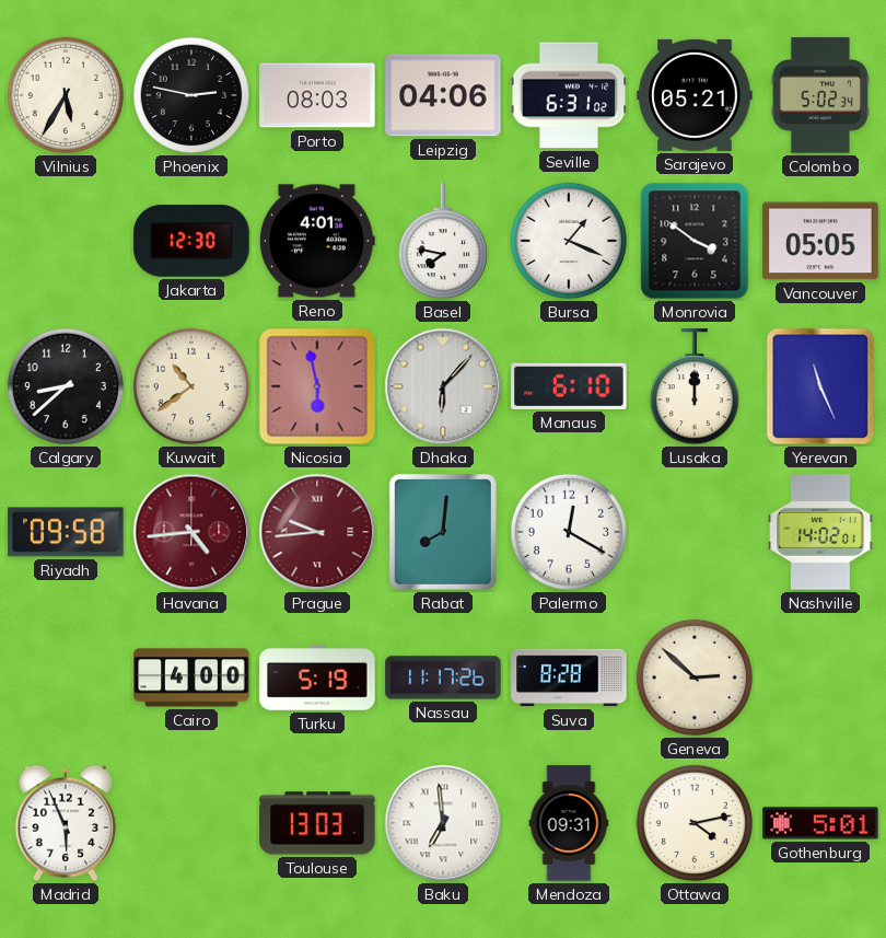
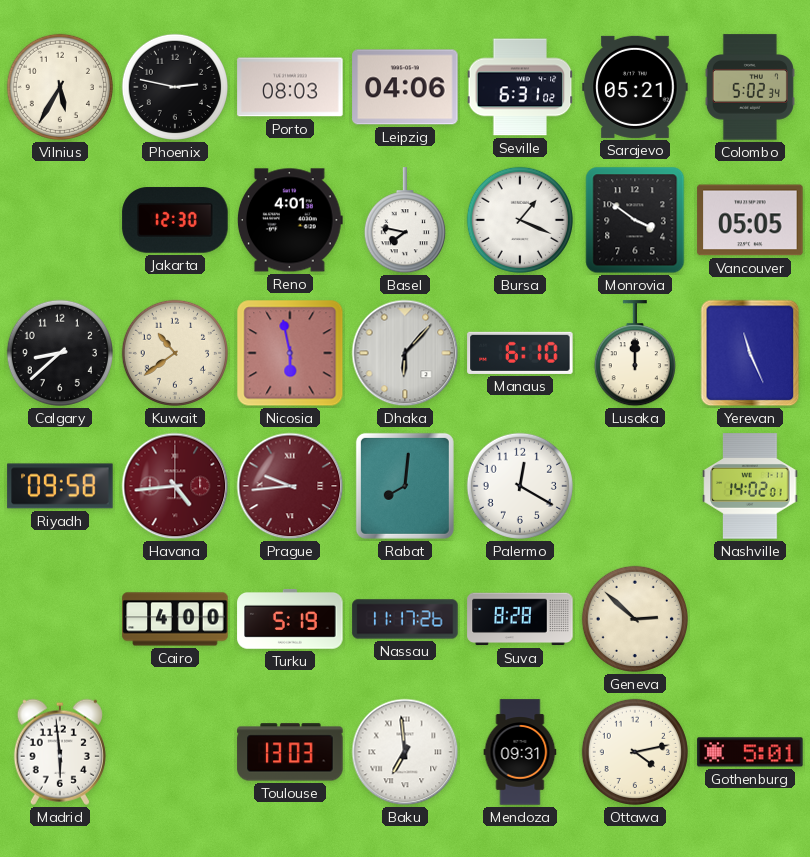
Madrid: 5:56 -> 5:59 (60, 752)
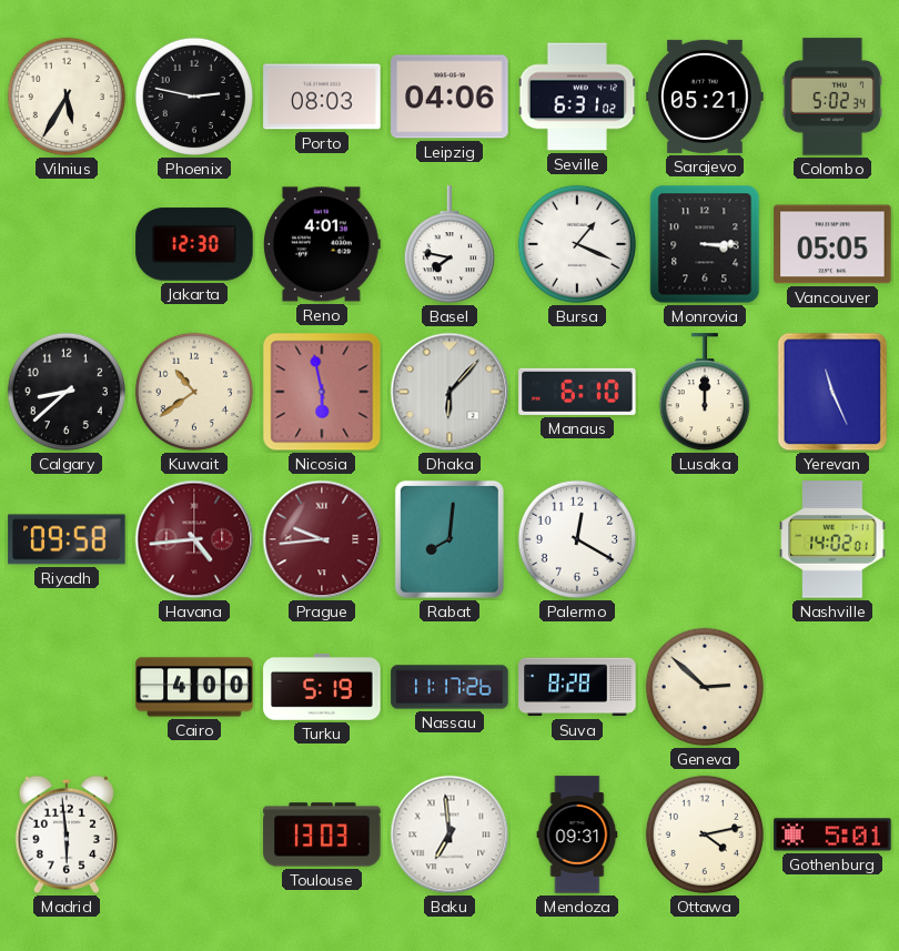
Monrovia: 3:51 -> 3:15 (705, 244)
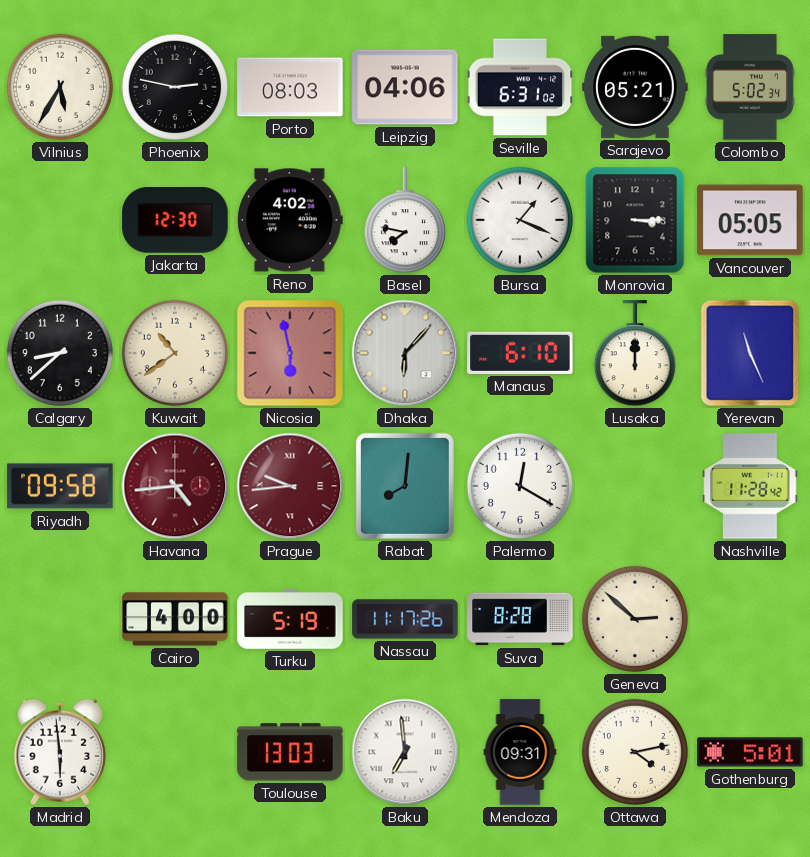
Reno: 4:01 -> 4:02 (290, 220)
Nashville: 14:02 -> 11:28 (750, 486)
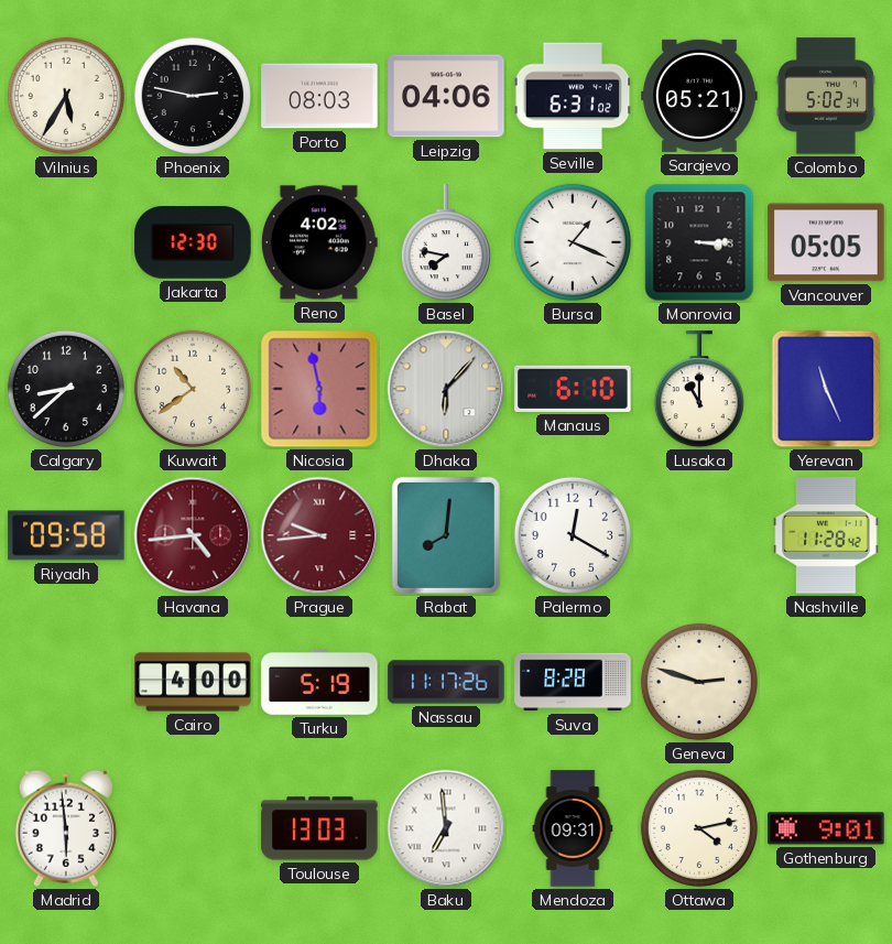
Lusaka: 12:00 -> 11:00 (699, 390)
Geneva: 2:52 -> 2:48 (699, 682)
Gothenburg: 5:01 -> 9:01 (826, 828)
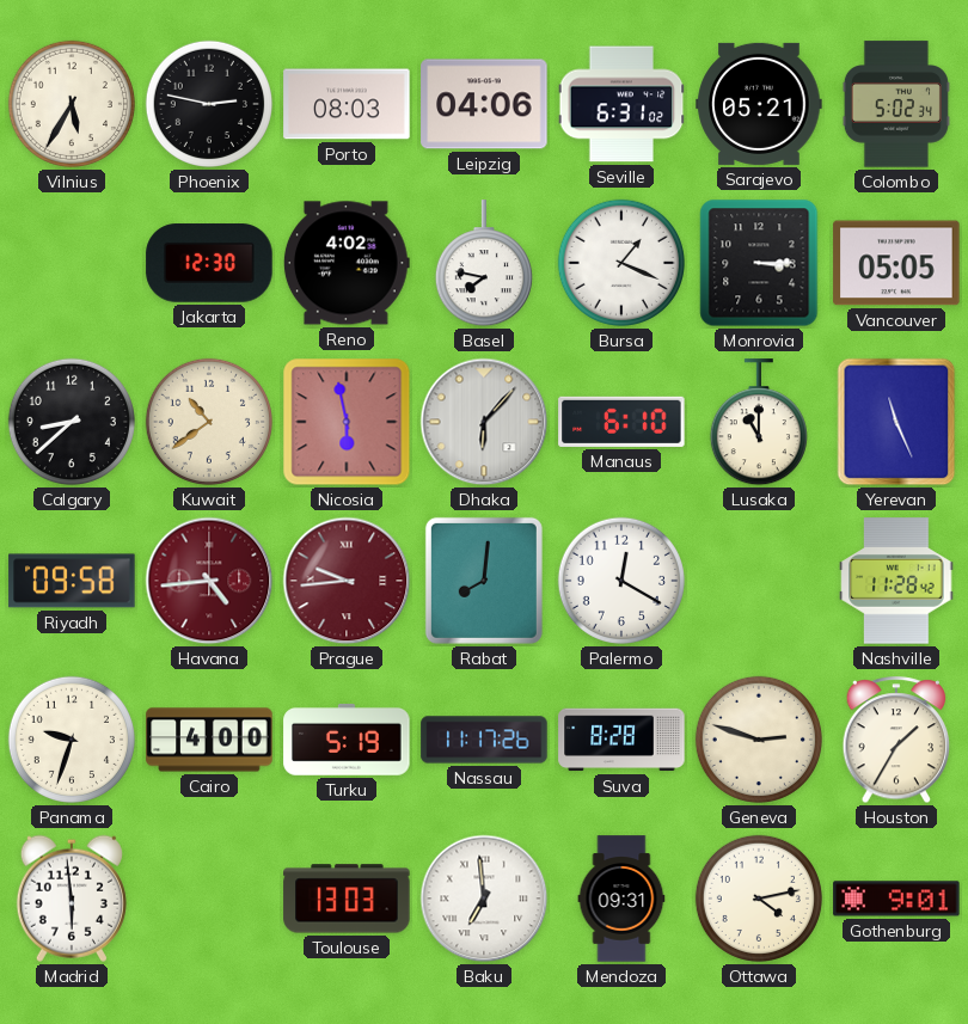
Panama: none -> 9:33 (72, 740)
Houston: none -> 1:35 (896, 741)
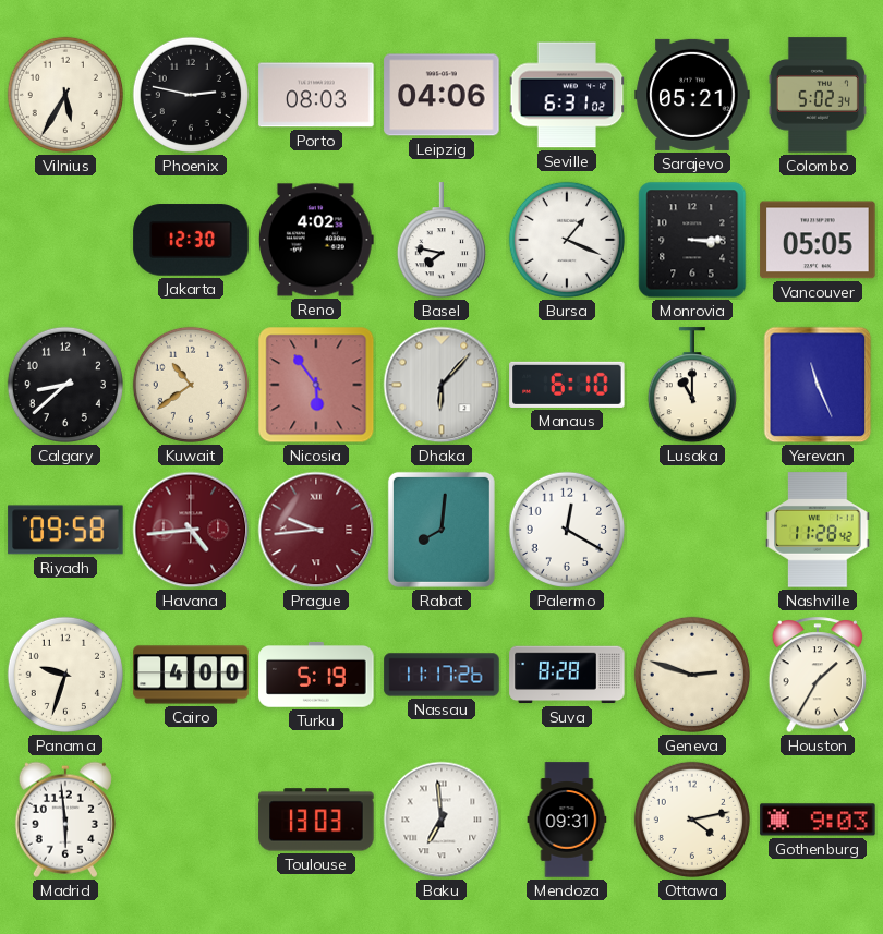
Nicosia: 5:58 -> 5:54 (316, 385)
Gothenburg: 9:01 -> 9:03 (818, 820)
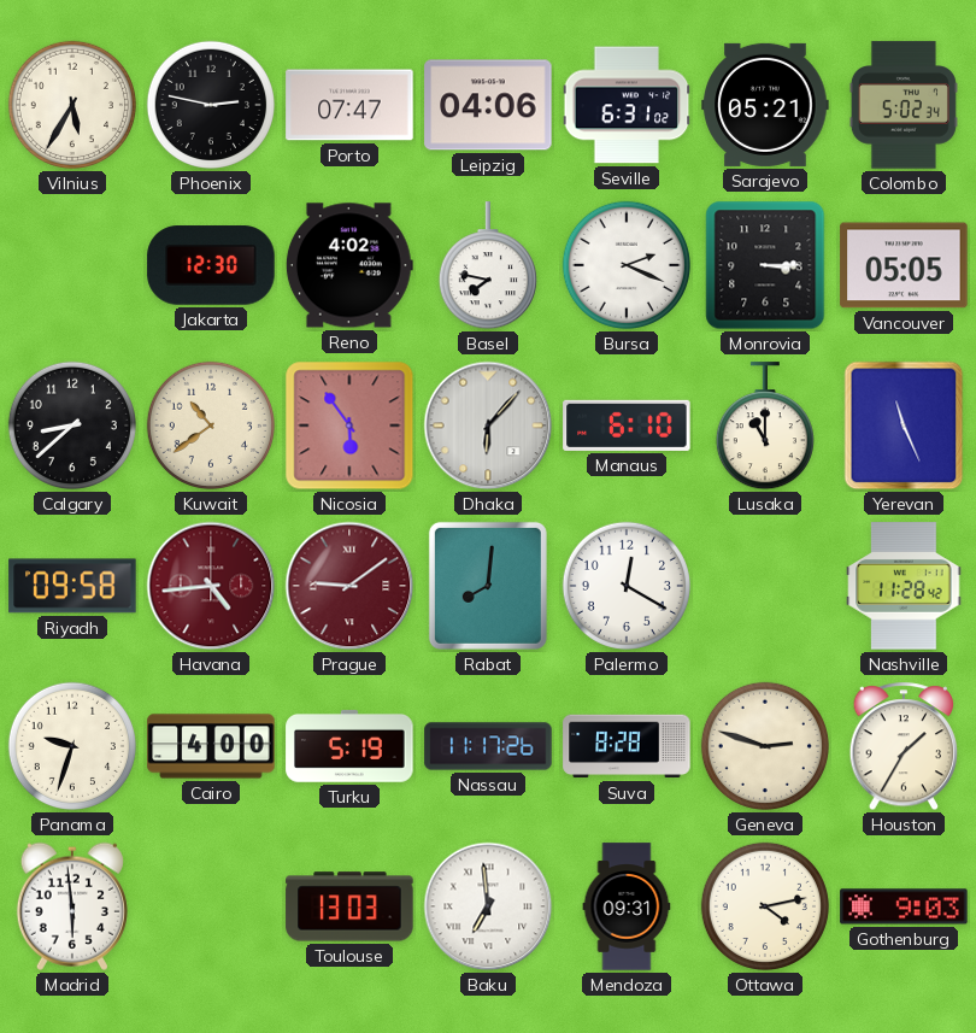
Porto: 08:03 -> 07:47 (349, 105)
Bursa: 1:19 -> 2:19 (627, 265)
Prague: 9:44 -> 9:09 (349, 586)
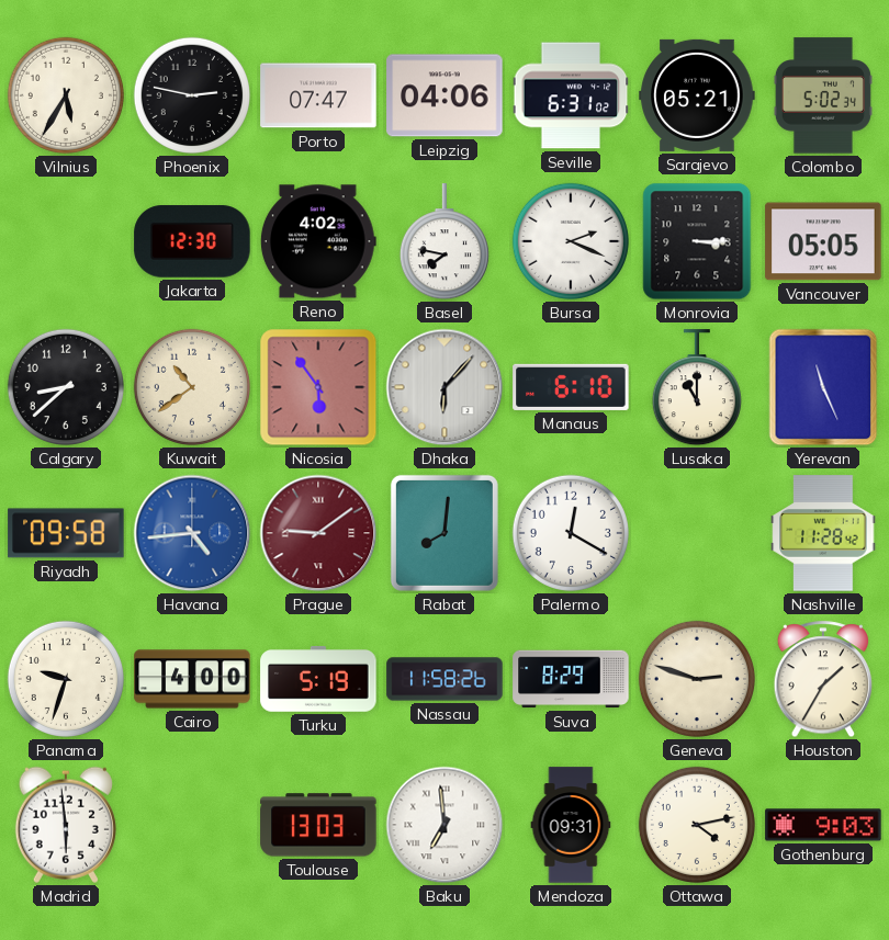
Havana dial: burgundy -> blue (192, 533)
Nassau: 11:17 -> 11:58 (444, 679)
Suva: 8:28 -> 8:29 (571, 679)
